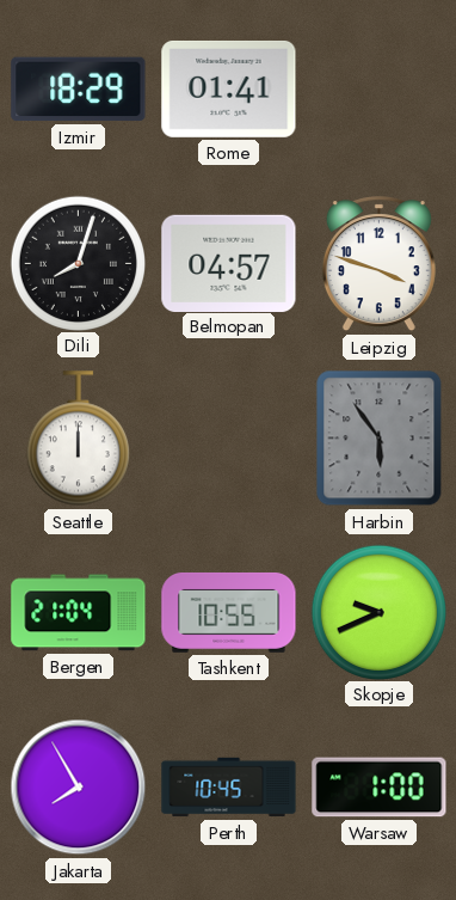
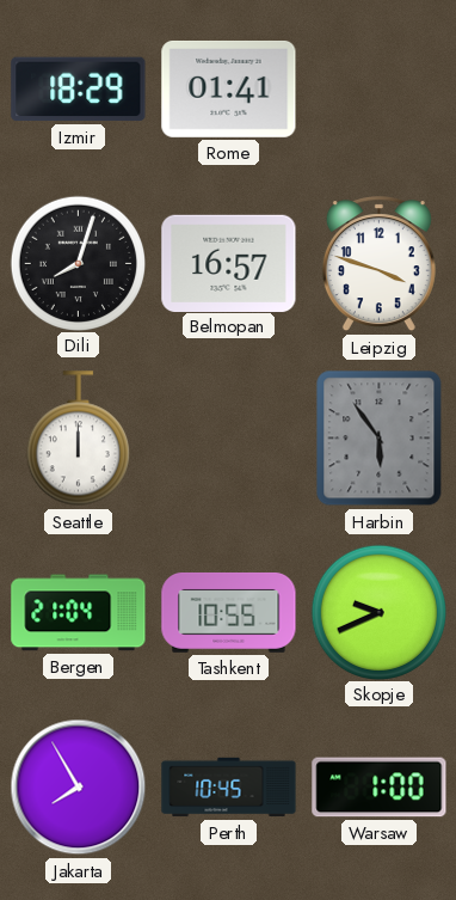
Belmopan: 04:57 -> 16:57 (229, 263)
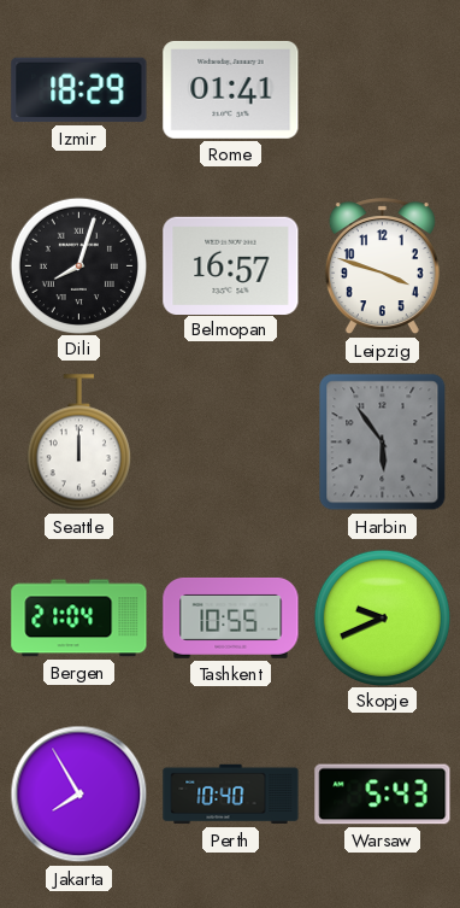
Perth: 10:45 -> 10:40 (231, 795)
Warsaw: 1:00 -> 5:43 (383, 795)
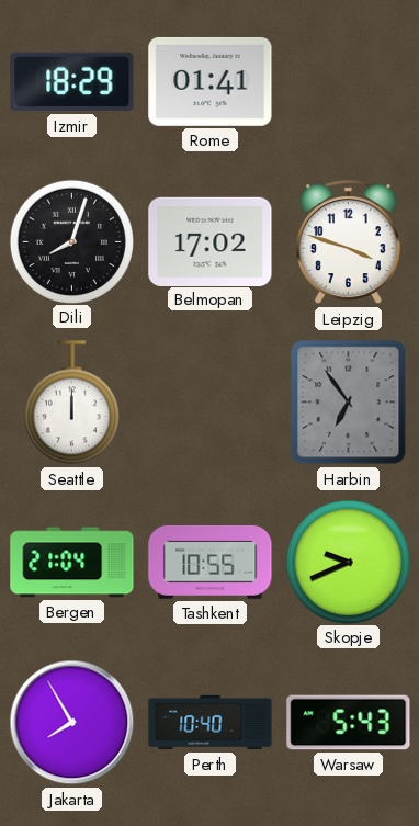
Belmopan: 16:57 -> 17:02 (211, 241)
Harbin: 5:54 -> 6:54 (349, 403)
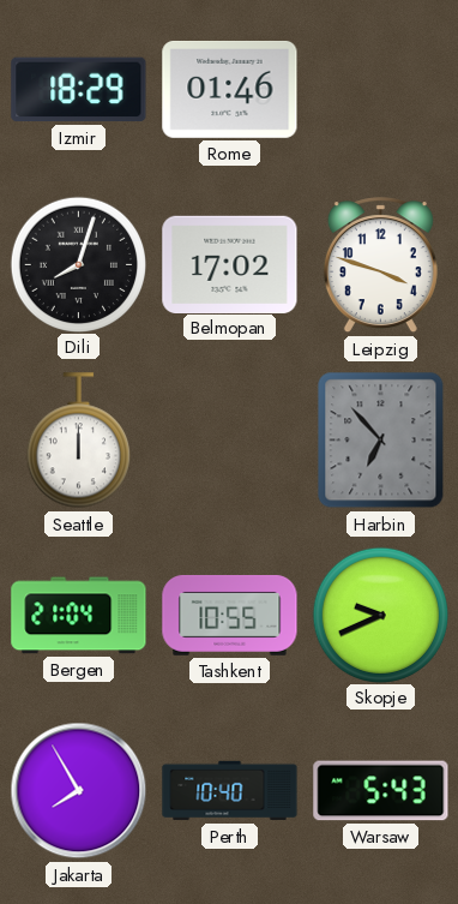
Rome: 01:41 -> 01:46 (230, 89)
Harbin: 6:54 -> 6:53 (381, 441)
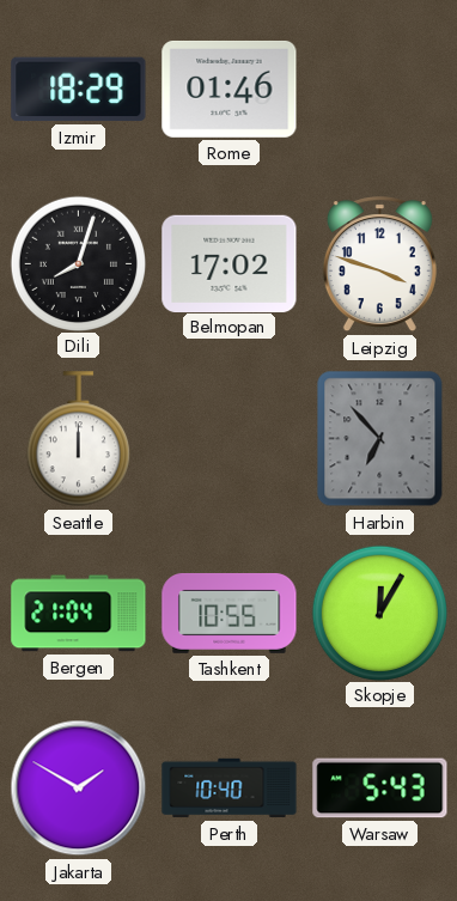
Skopje: 9:41 -> 12:05 (379, 613)
Jakarta: 7:55 -> 1:50 (79, 789)
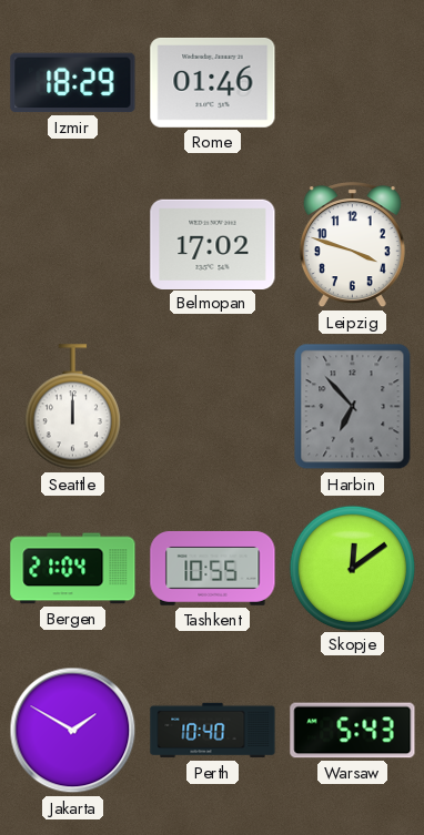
Dili: 8:03 -> none (78, 263)
Skopje: 12:05 -> 12:09 (352, 568)
